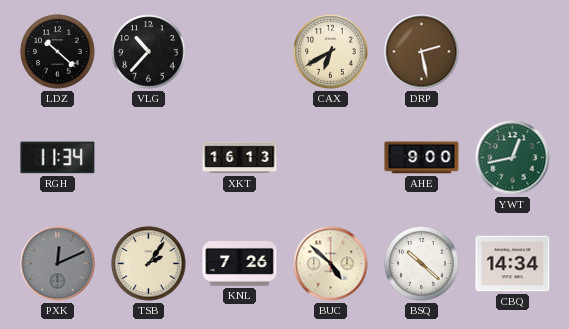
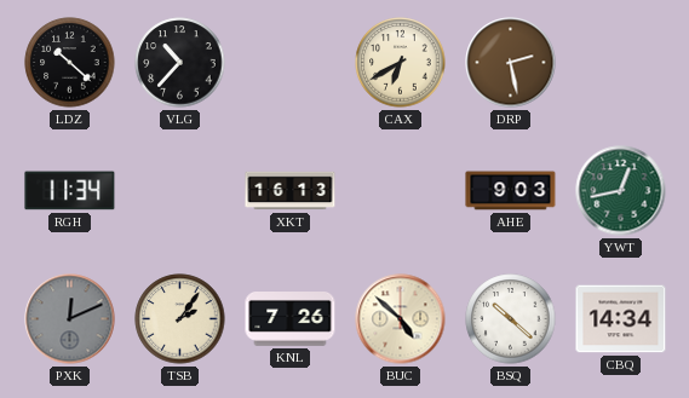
AHE: 9:00 -> 9:03 (511, 191)
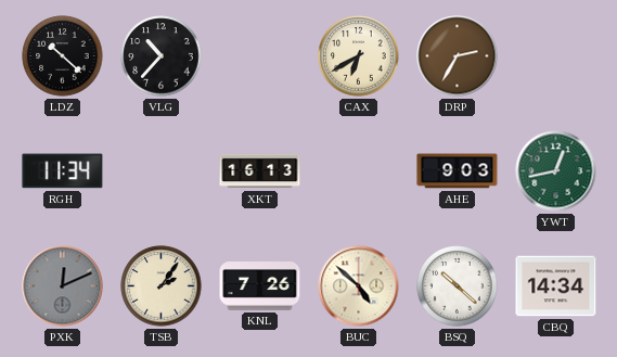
DRP: 2:28 -> 2:35 (458, 56)
